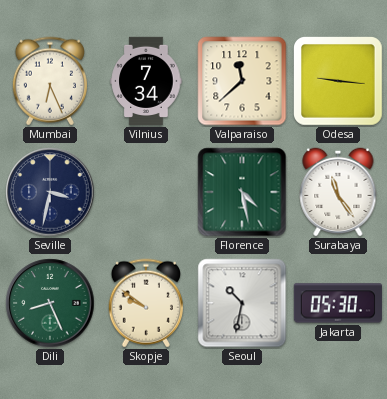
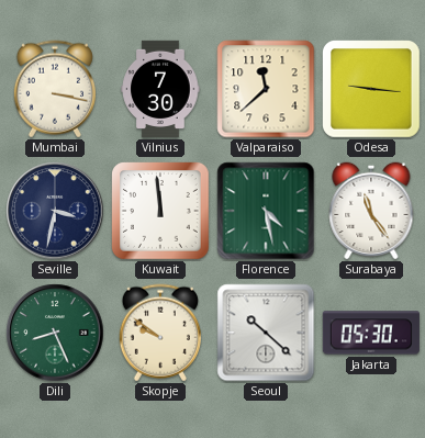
Mumbai: 6:26 -> 3:17 (55, 89)
Vilnius: 7:34 -> 7:30 (160, 89)
Kuwait: none -> 11:59 (161, 212)
Seoul: 10:32 -> 10:22 (266, 333)
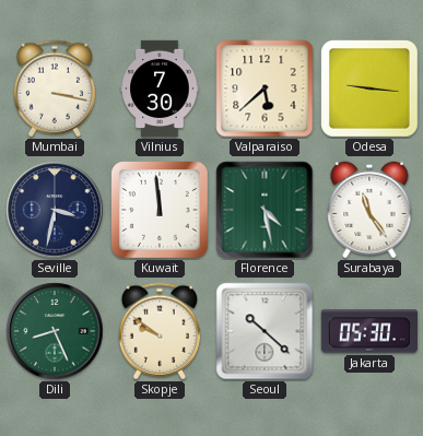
Valparaiso: 11:38 -> 5:38 (265, 89)
